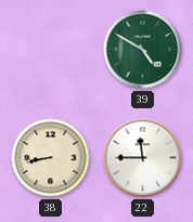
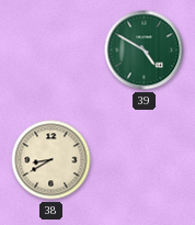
38: 8:43 -> 8:40 (51, 160)
22: 11:45 -> none (143, 158)
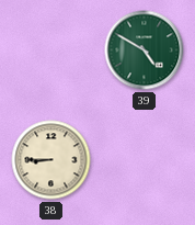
38: 8:40 -> 8:45 (51, 160)
